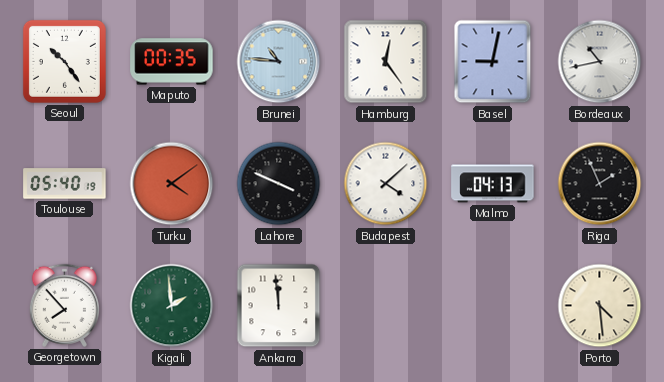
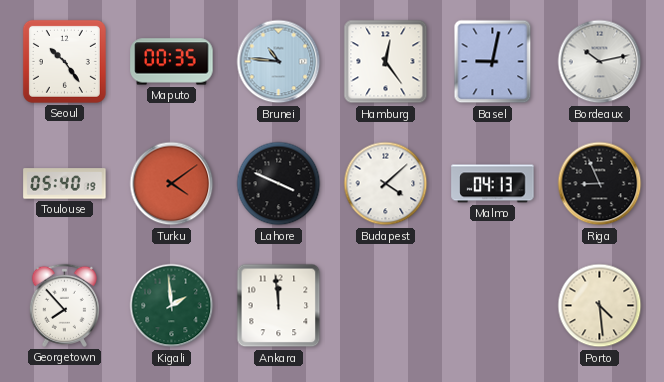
Bordeaux: 10:43 -> 10:13 (600, 62)
Riga: 1:56 -> 8:56 (600, 184)
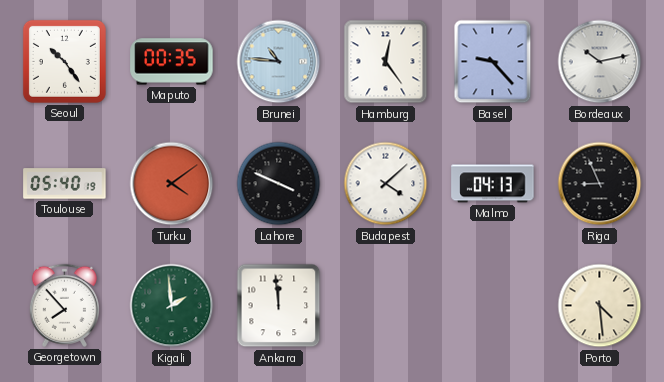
Basel: 9:02 -> 9:23 (493, 62)
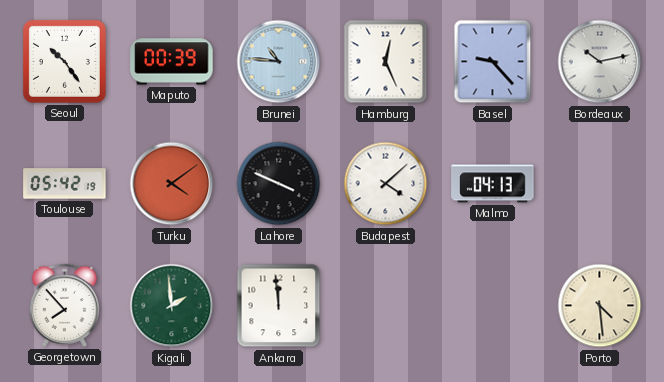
Maputo: 00:35 -> 00:39 (172, 62)
Hamburg: 12:24 -> 12:26 (386, 62)
Toulouse: 05:40 -> 05:42 (65, 184)
Riga: 8:56 -> none (600, 184)
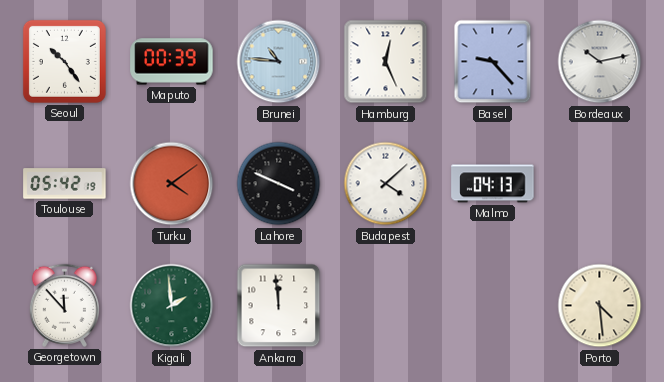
Georgetown: 7:53 -> 11:53 (64, 305)
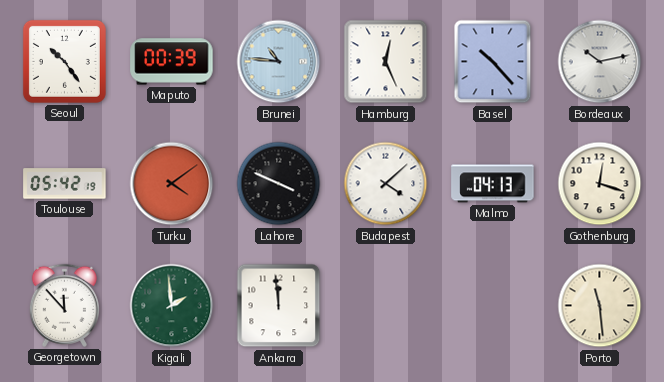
Basel: 9:23 -> 10:23 (493, 62)
Gothenburg: none -> 12:18 (600, 184)
Porto: 4:29 -> 11:29 (600, 306)
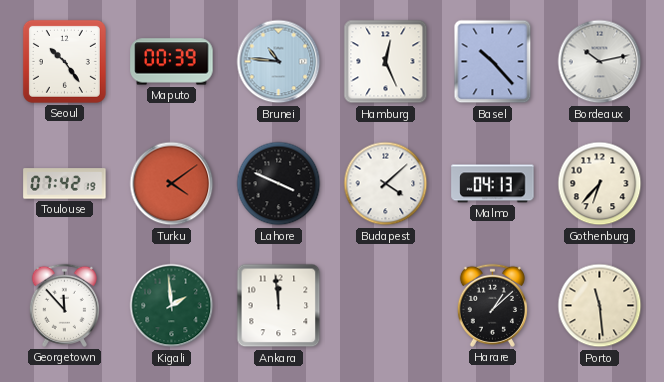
Toulouse: 05:42 -> 07:42 (65, 184)
Gothenburg: 12:18 -> 6:37 (600, 184)
Harare: none -> 1:08 (492, 305)
